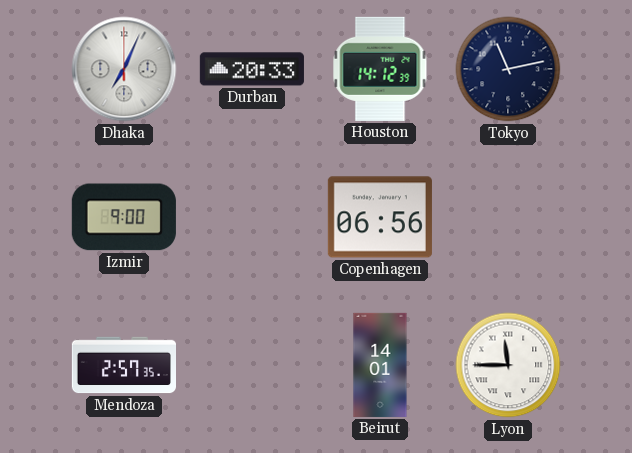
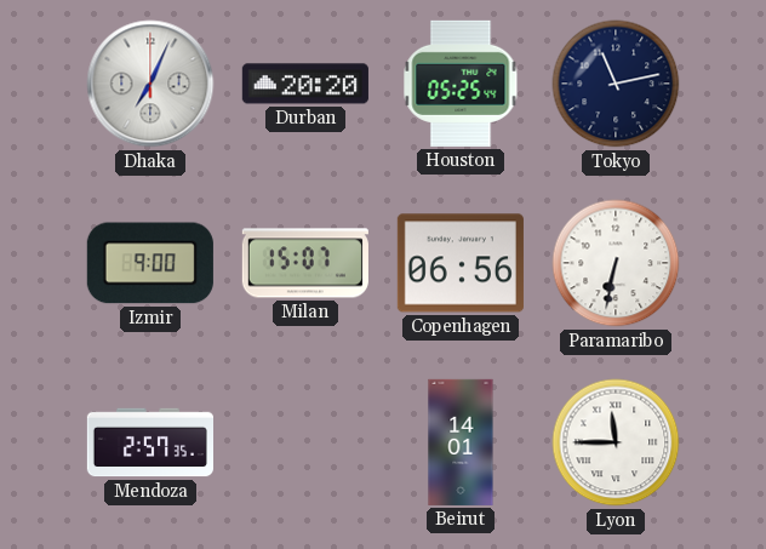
Durban: 20:33 -> 20:20 (305, 84)
Houston: 14:12 -> 05:25 (461, 84)
Milan: none -> 15:07 (305, 263)
Paramaribo: none -> 6:32 (616, 263)
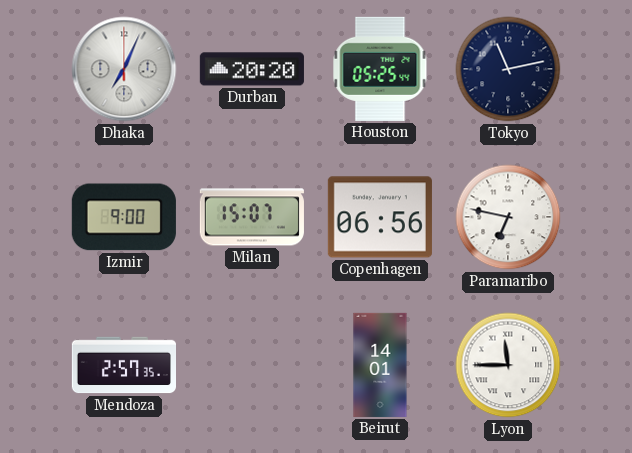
Paramaribo: 6:32 -> 6:47 (508, 217)
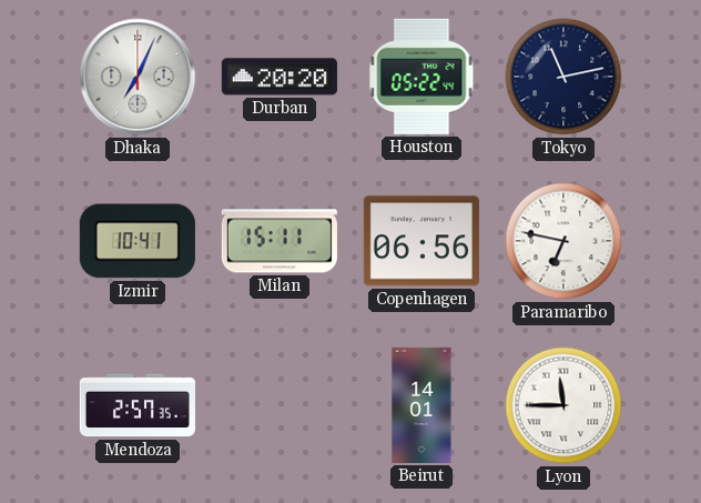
Houston: 05:25 -> 05:22 (421, 77)
Izmir: 9:00 -> 10:41 (138, 241)
Milan: 15:07 -> 15:11 (280, 241)
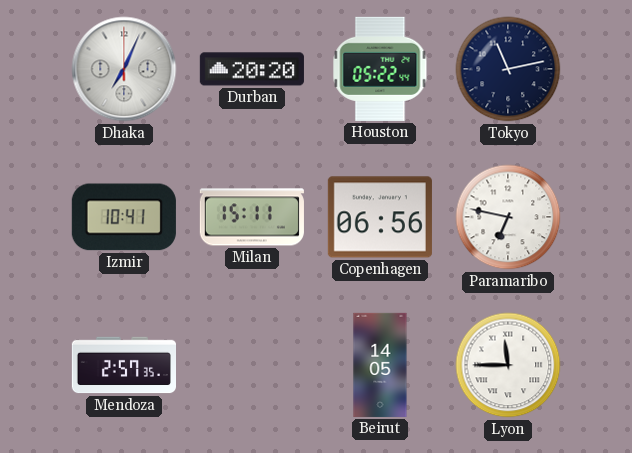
Beirut: 14:01 -> 14:05 (380, 365)
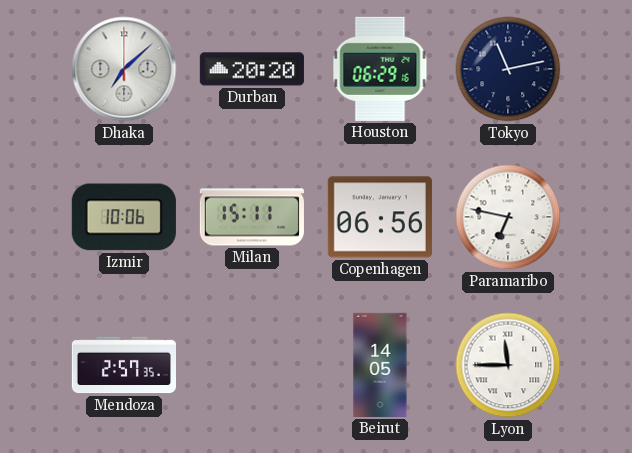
Dhaka: 7:04 -> 7:08 (124, 69)
Houston: 05:22 -> 06:29 (380, 69)
Izmir: 10:41 -> 10:06 (124, 217)
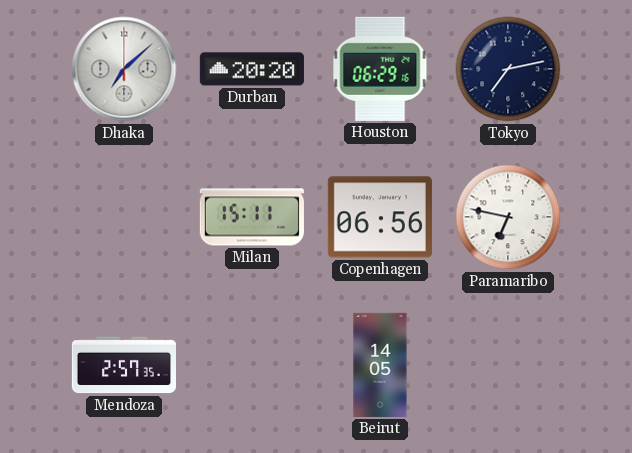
Tokyo: 11:13 -> 7:13 (508, 69)
Izmir: 10:06 -> none (124, 217)
Lyon: 11:45 -> none (508, 365)
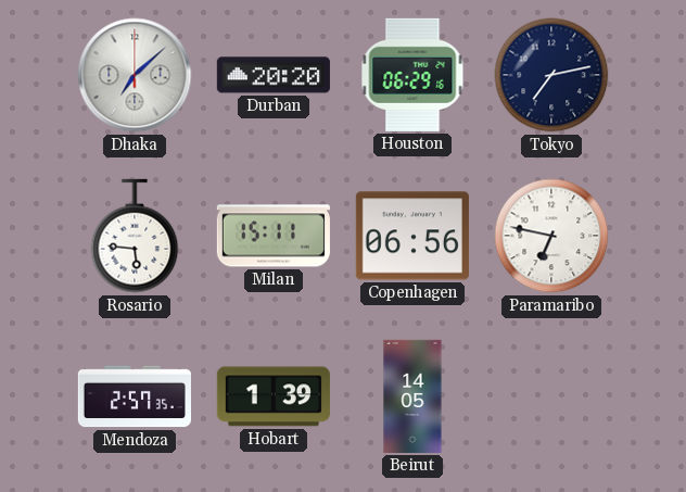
Rosario: none -> 5:46 (135, 236)
Hobart: none -> 1:39 (274, 396)
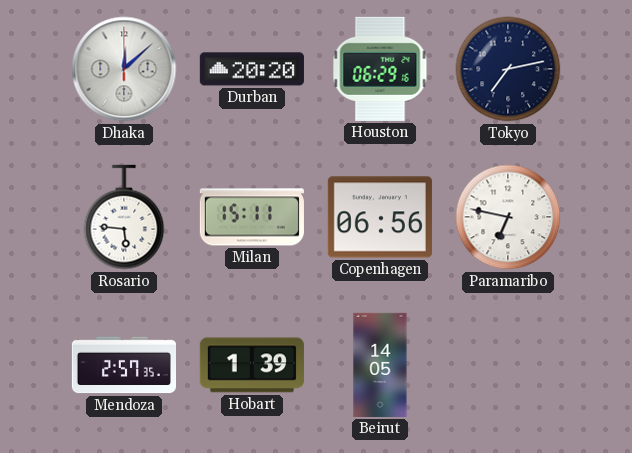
Dhaka: 7:08 -> 12:08 (124, 69)
